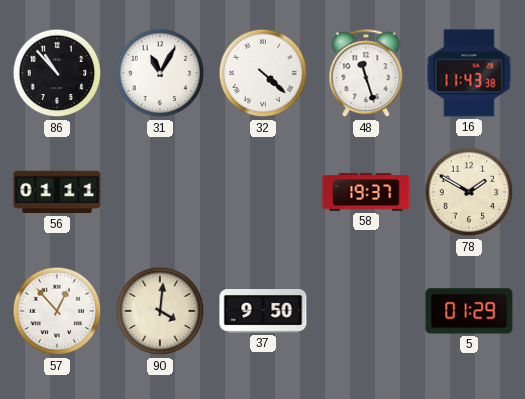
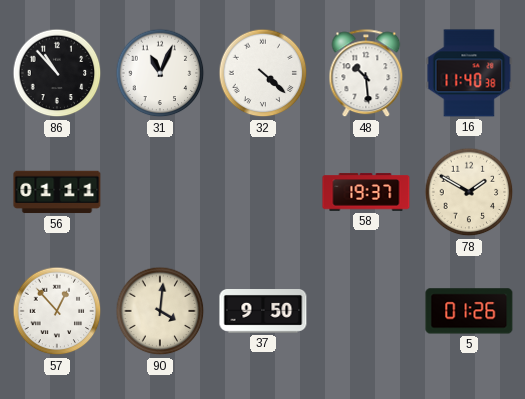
31: 11:05 -> 11:04 (160, 73)
48: 11:27 -> 10:29 (366, 74)
16: 11:43 -> 11:40 (469, 73)
5: 01:29 -> 01:26 (469, 311)
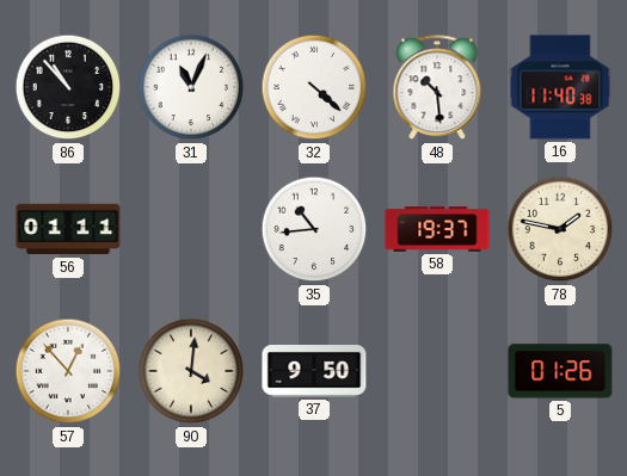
35: none -> 10:44 (314, 229)
78: 1:50 -> 1:47 (560, 229)
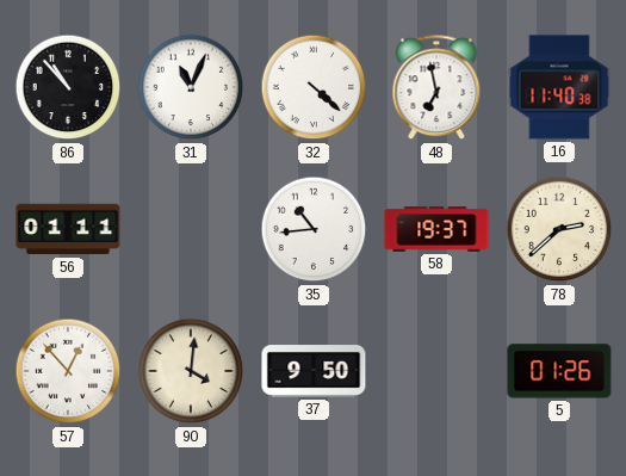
48: 10:29 -> 6:58 (436, 88)
78: 1:47 -> 2:38 (559, 229)
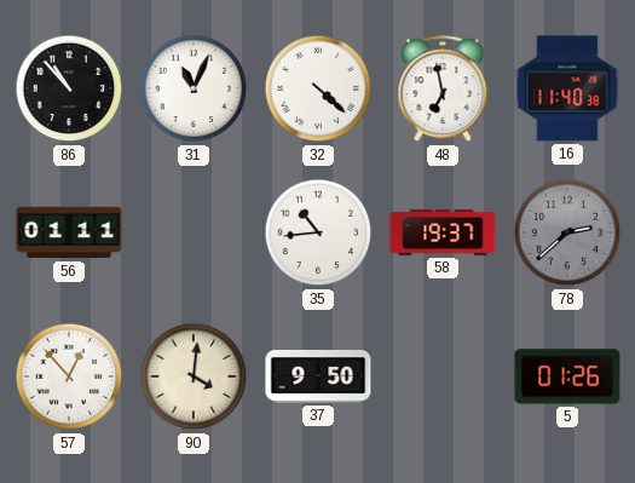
78 dial: cream -> grey (567, 232)
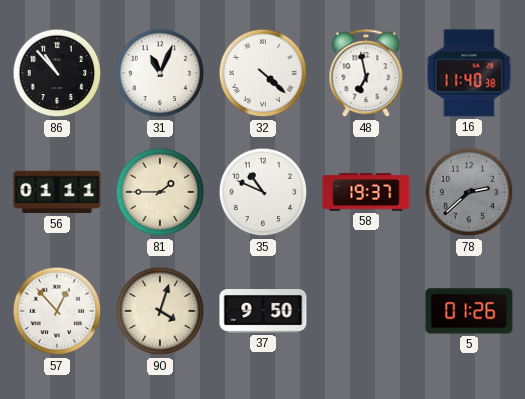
81: none -> 1:45 (160, 192)
35: 10:44 -> 10:49 (263, 192)
90: 4:01 -> 4:03 (160, 311)
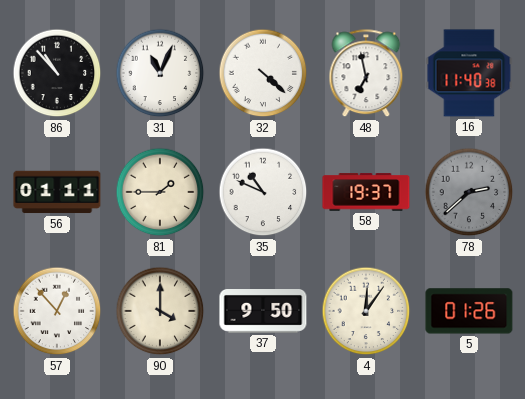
90: 4:03 -> 4:00 (160, 311)
4: none -> 12:06 (366, 311)
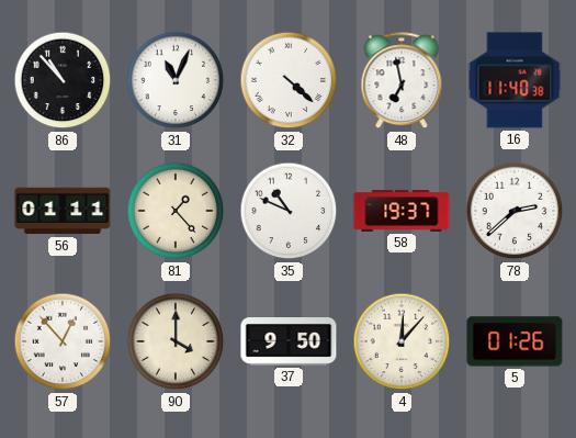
81: 1:45 -> 1:23 (176, 211)
78 dial: grey -> white (515, 211)
4: 12:06 -> 12:07 (402, 341)
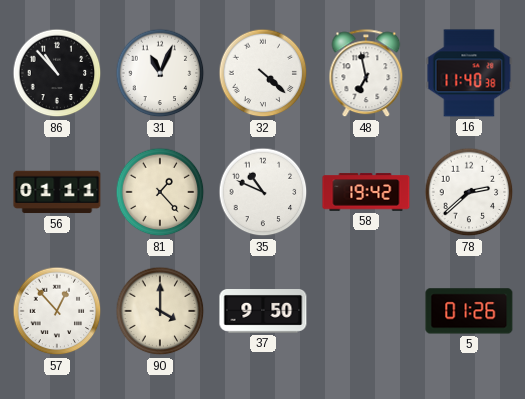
58: 19:37 -> 19:42 (366, 192)
4: 12:07 -> none (402, 341)
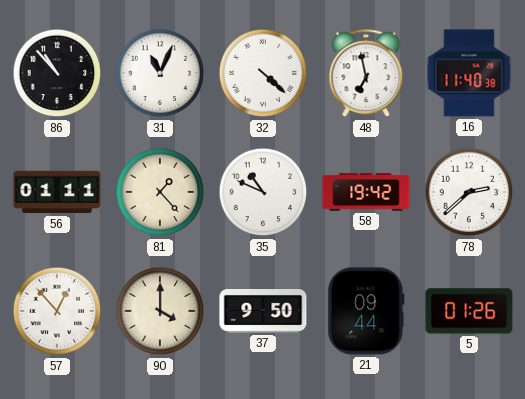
21: none -> 09:44 (366, 311)
